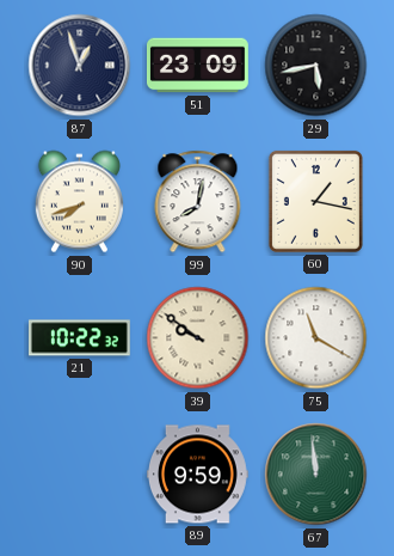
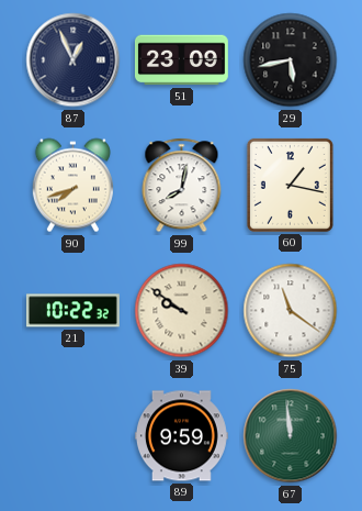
87: 12:57 -> 12:56 (73, 60)
75: 11:20 -> 11:21 (291, 311)
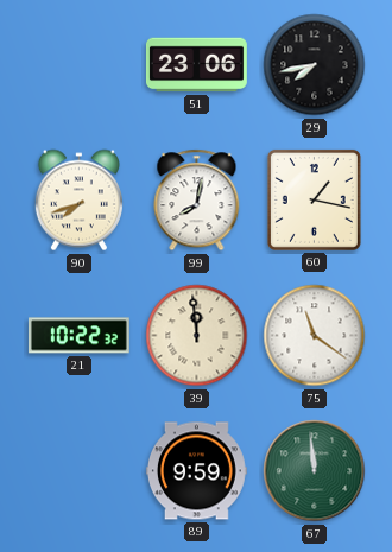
87: 12:56 -> none (73, 60)
51: 23:09 -> 23:06 (196, 65)
29: 5:43 -> 7:43 (315, 65)
39: 9:51 -> 11:59 (197, 336)
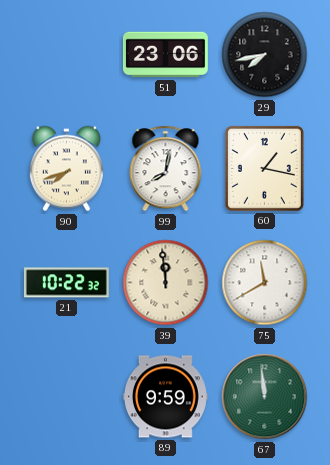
75: 11:21 -> 11:40 (265, 283)
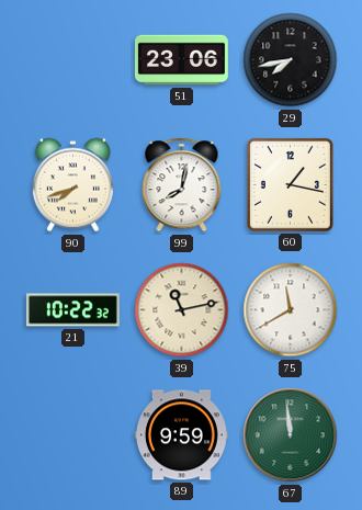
39: 11:59 -> 11:13 (182, 310)
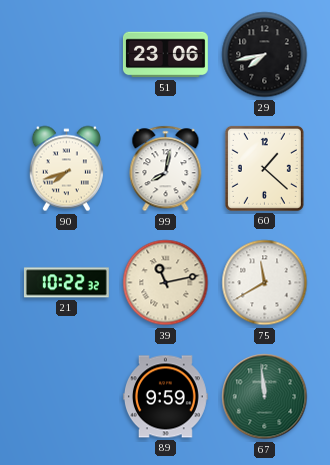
60: 1:17 -> 1:22 (264, 168)
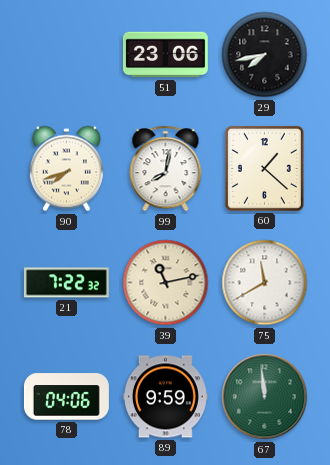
21: 10:22 -> 7:22 (66, 283)
78: none -> 04:06 (66, 397)
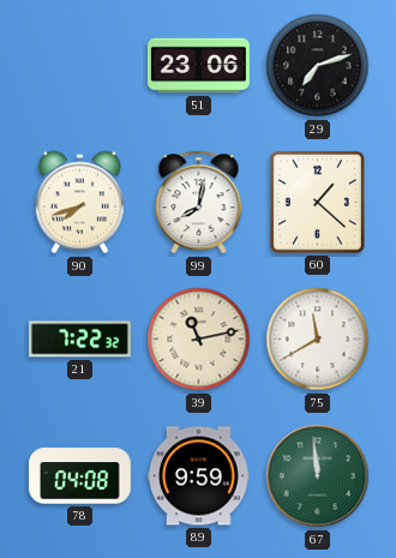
29: 7:43 -> 7:12 (318, 66)
78: 04:06 -> 04:08 (79, 476)
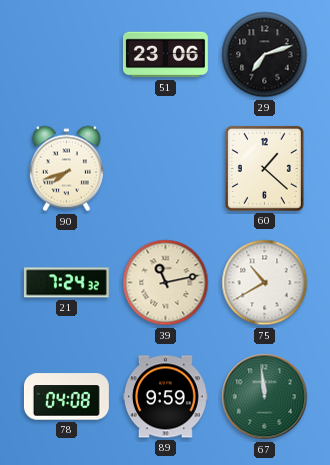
99: 8:02 -> none (199, 203)
21: 7:22 -> 7:24 (66, 283)
75: 11:40 -> 10:40 (265, 283)
